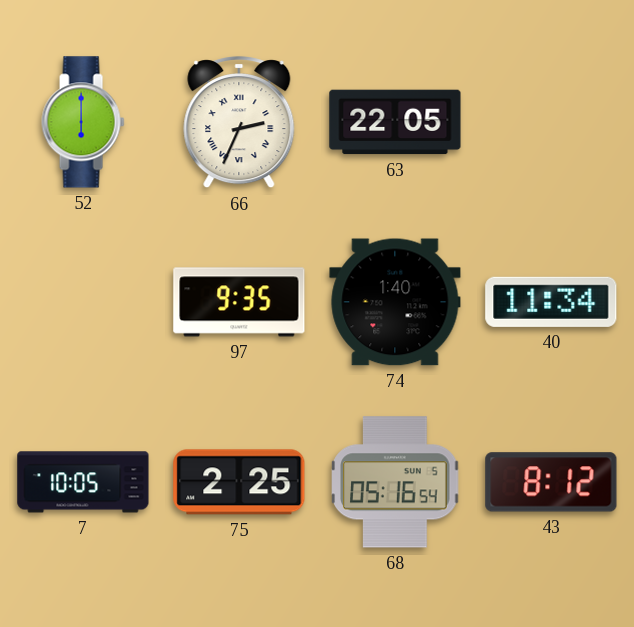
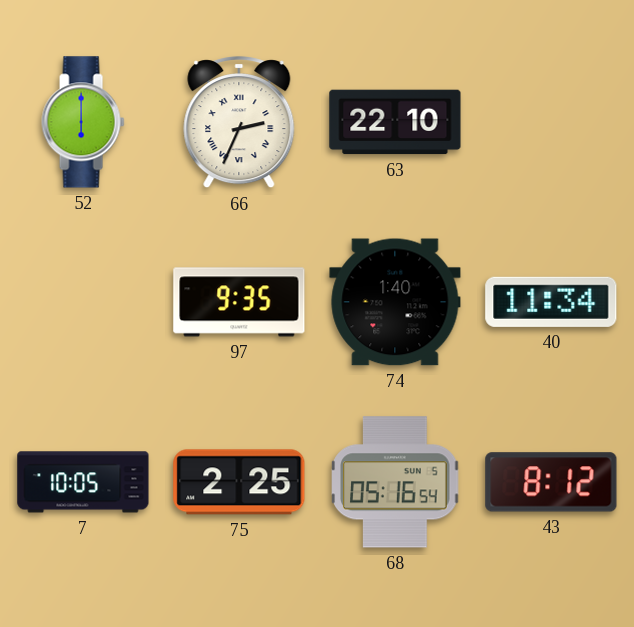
63: 22:05 -> 22:10 (395, 122)
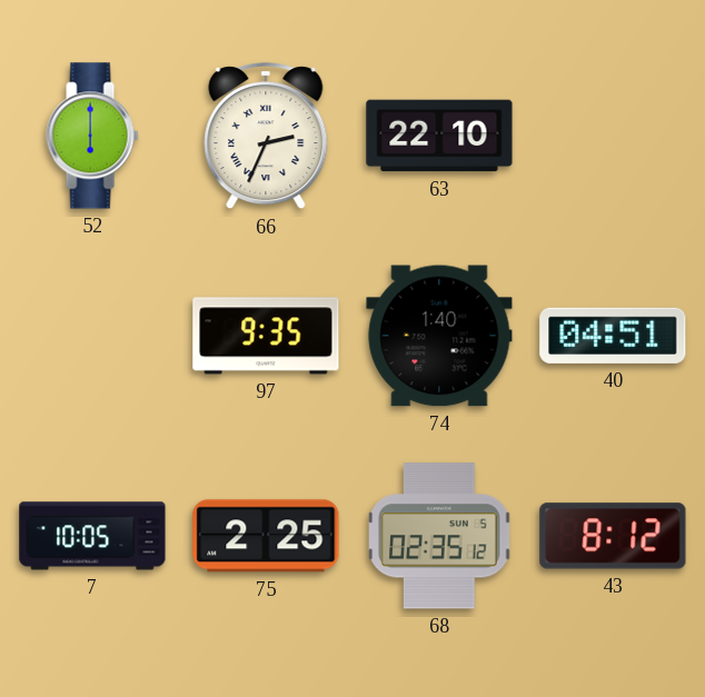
40: 11:34 -> 04:51 (613, 336)
68: 05:16 -> 02:35 (439, 536)
